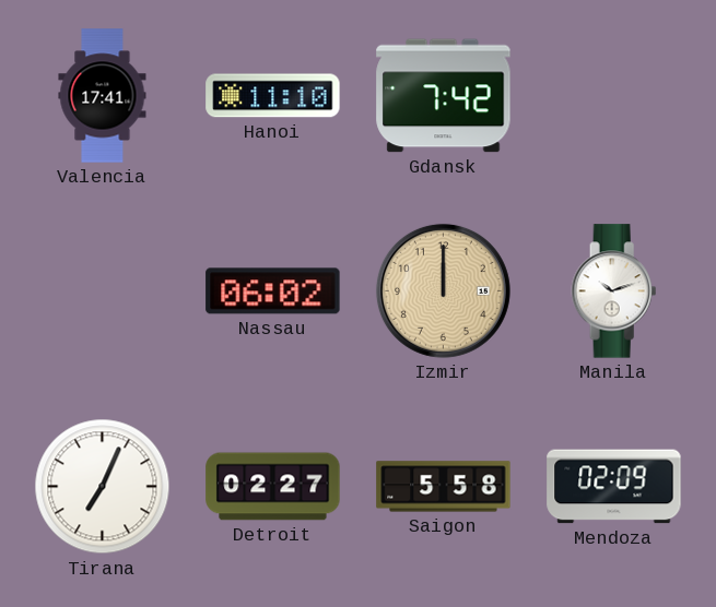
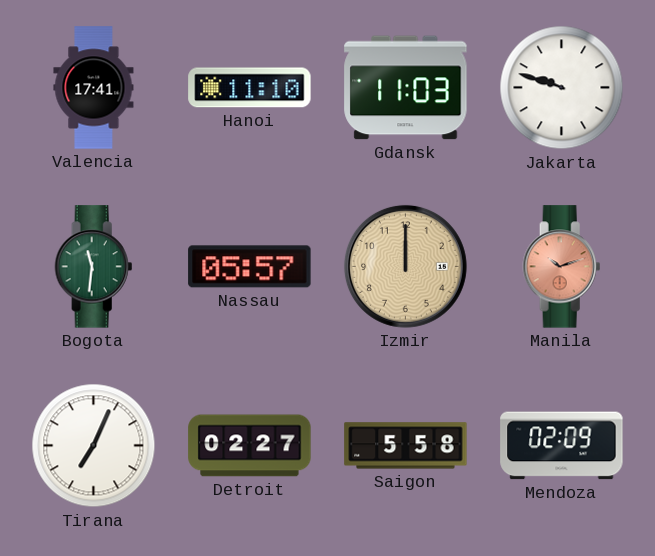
Gdansk: 7:42 -> 11:03 (406, 88)
Jakarta: none -> 9:48 (562, 88)
Bogota: none -> 11:31 (94, 267)
Nassau: 06:02 -> 05:57 (250, 267)
Manila dial: white -> salmon (562, 267)
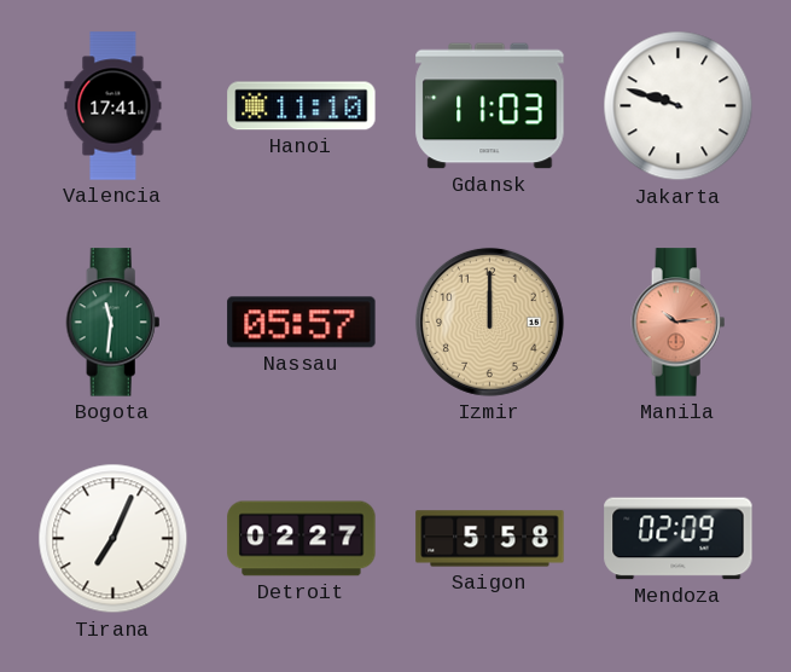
Manila: 10:12 -> 10:14 (679, 323)
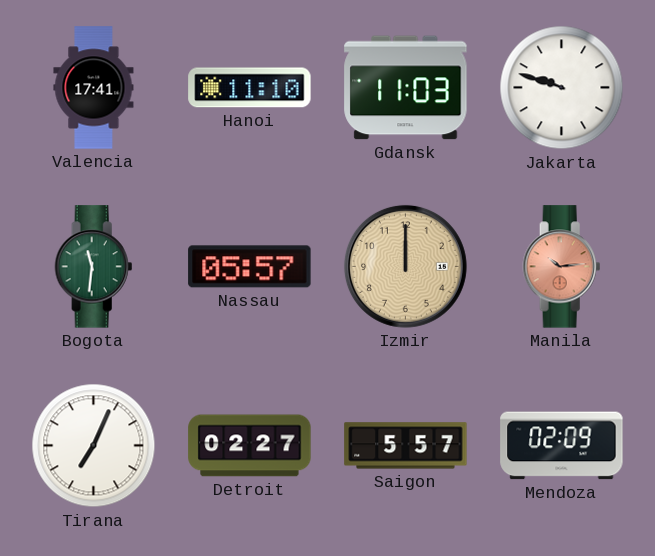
Saigon: 5:58 -> 5:57 (406, 446)
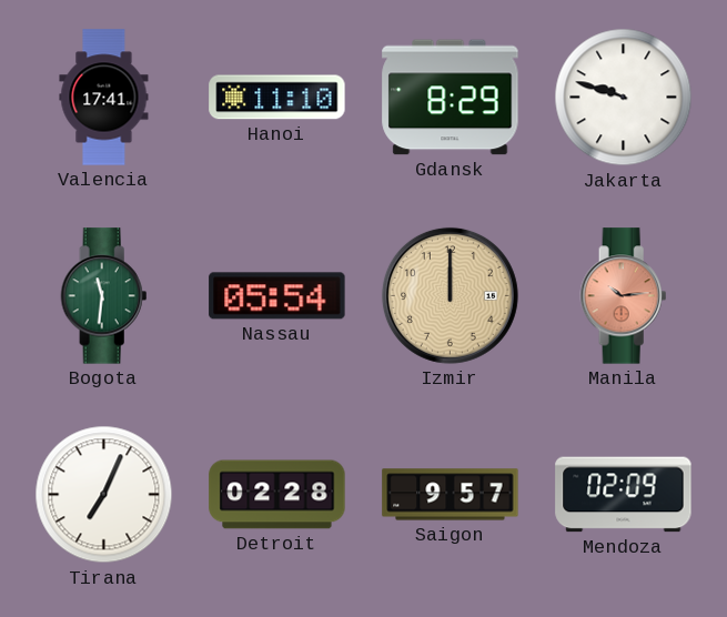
Gdansk: 11:03 -> 8:29 (451, 98)
Nassau: 05:57 -> 05:54 (277, 296)
Detroit: 02:27 -> 02:28 (277, 495)
Saigon: 5:57 -> 9:57 (451, 495)
